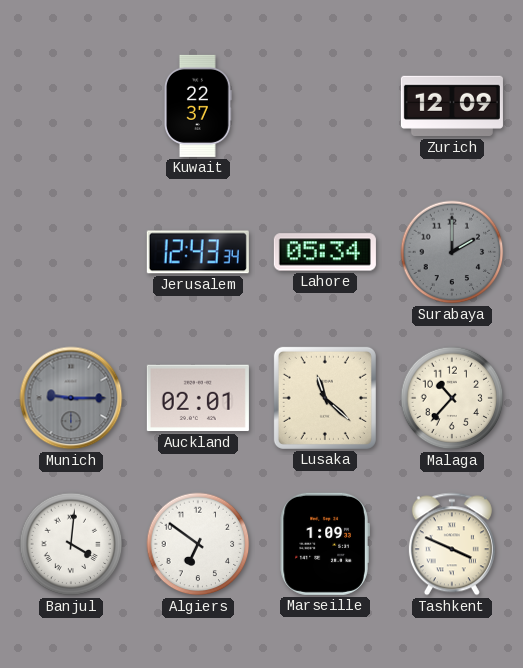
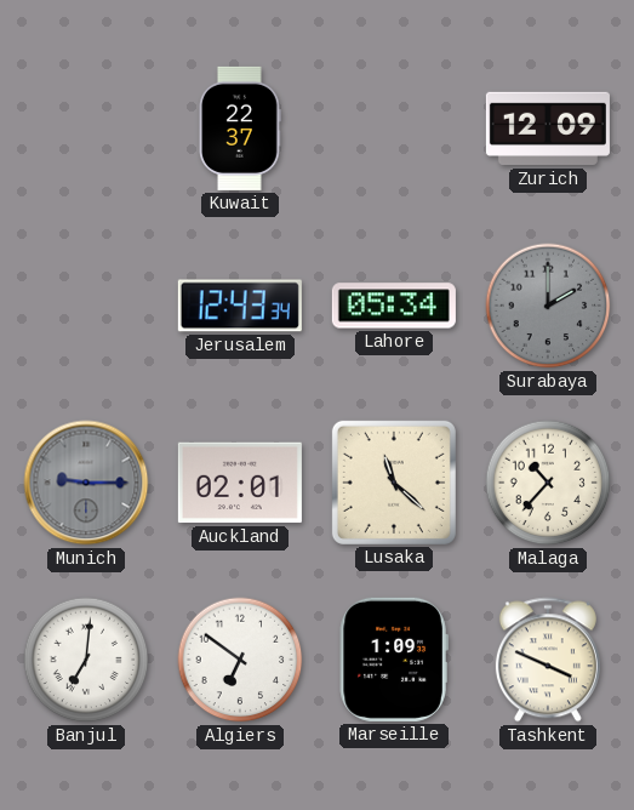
Banjul: 4:01 -> 7:01 (86, 660)
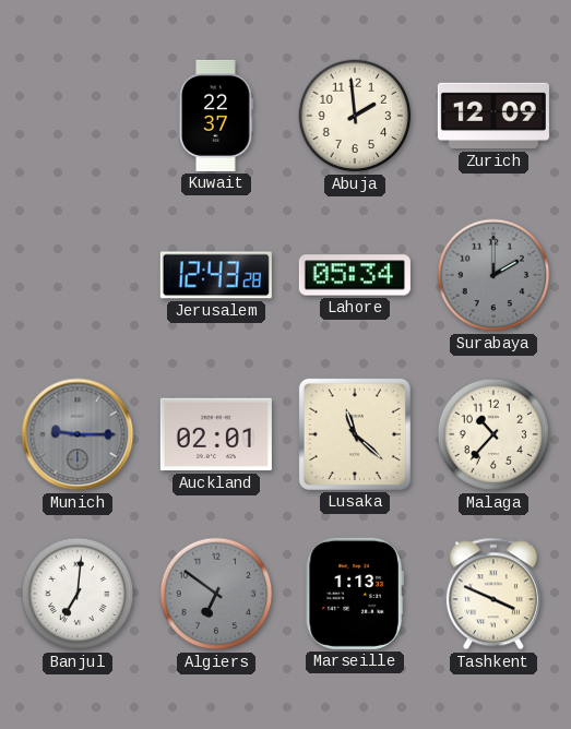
Abuja: none -> 1:59 (355, 116)
Jerusalem: 12:43:34 -> 12:43:28 (216, 275)
Algiers dial: white -> grey (216, 594)
Marseille: 1:09 -> 1:13 (355, 594)
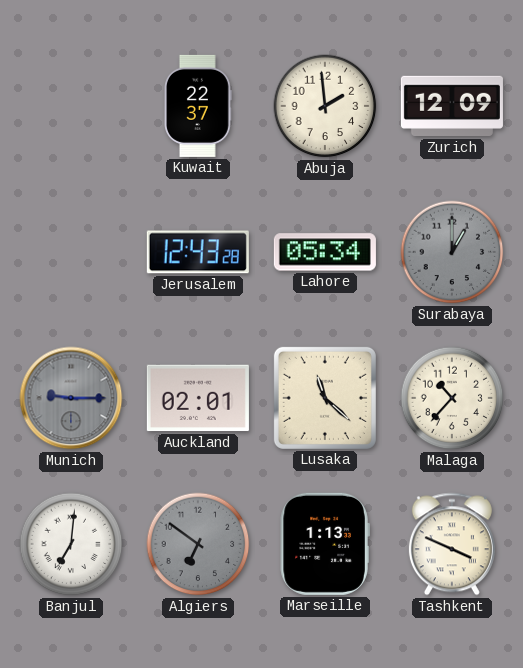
Surabaya: 2:00 -> 1:00 (452, 252)
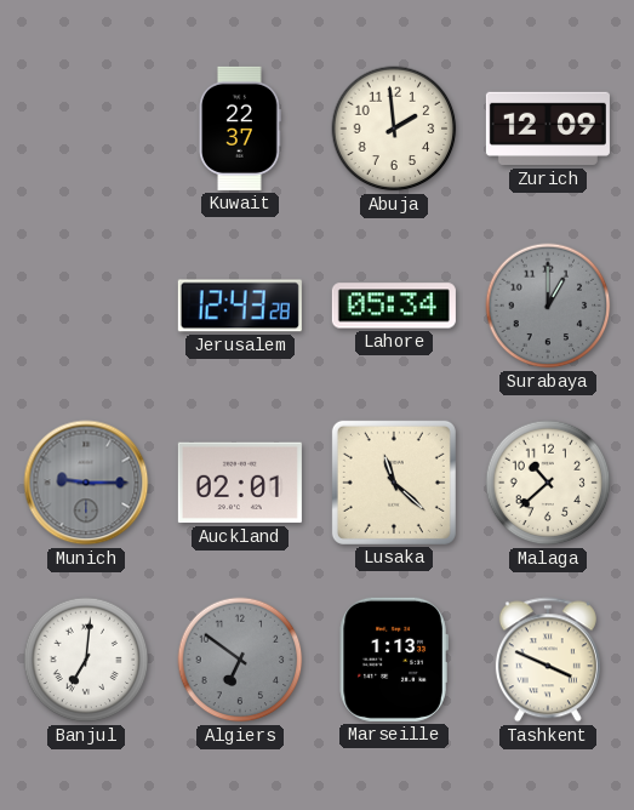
Malaga: 10:37 -> 10:38 (548, 483)
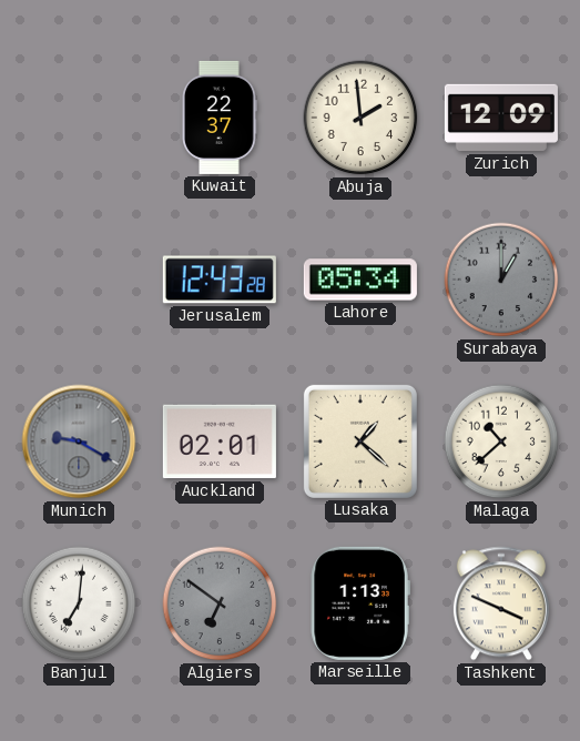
Munich: 9:15 -> 9:20 (79, 441)
Lusaka: 11:22 -> 1:22 (360, 441)
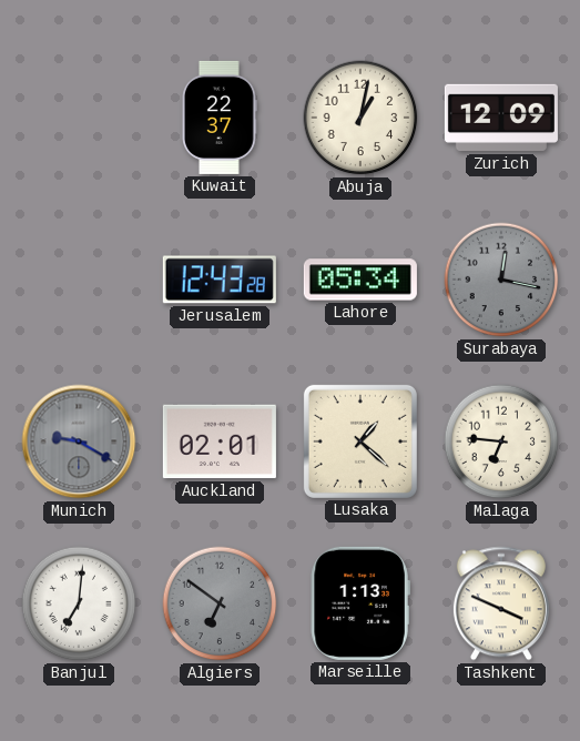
Abuja: 1:59 -> 1:02 (360, 118)
Surabaya: 1:00 -> 12:17 (501, 280)
Malaga: 10:38 -> 6:46 (501, 441)
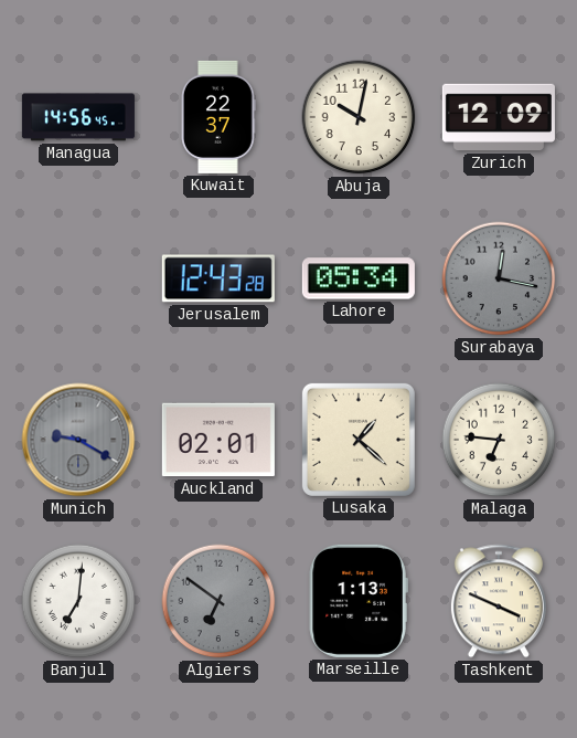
Managua: none -> 14:56 (78, 117)
Abuja: 1:02 -> 10:02 (359, 117)
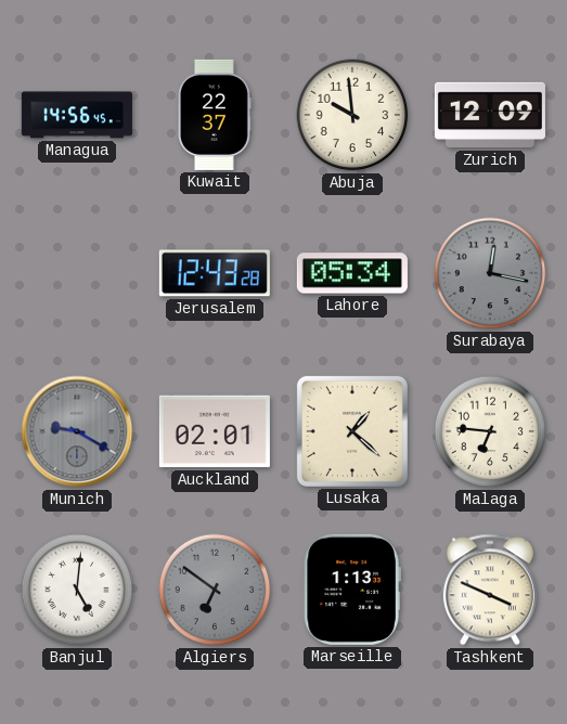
Abuja: 10:02 -> 9:59 (352, 115)
Banjul: 7:01 -> 5:01 (77, 590)
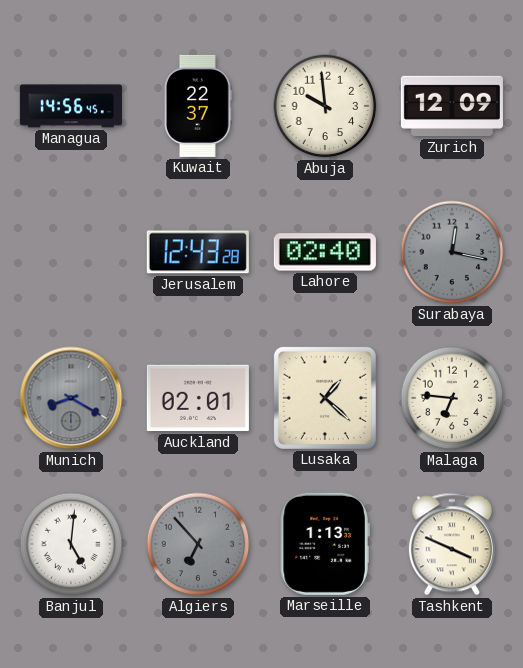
Lahore: 05:34 -> 02:40 (325, 252)
Munich: 9:20 -> 8:20 (71, 398)
Algiers: 6:51 -> 6:53 (198, 544)
